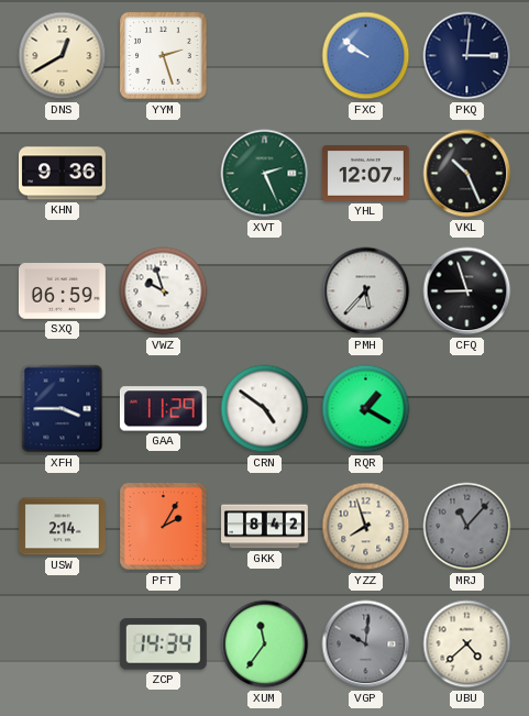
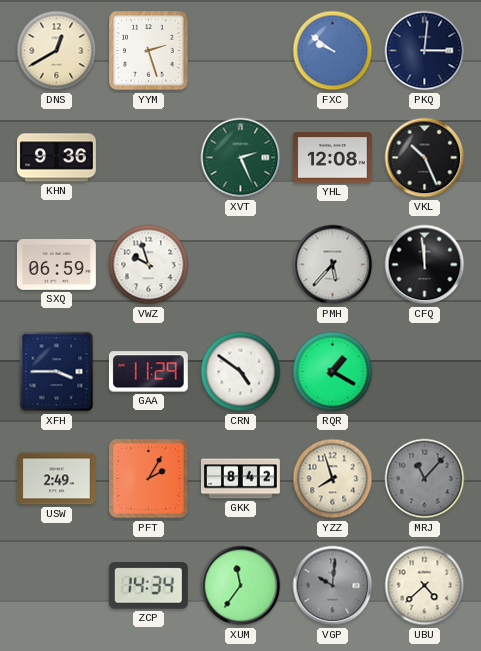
YHL: 12:07 -> 12:08 (332, 158)
CFQ: 8:57 -> 11:59 (425, 265)
USW: 2:14 -> 2:49 (56, 479)
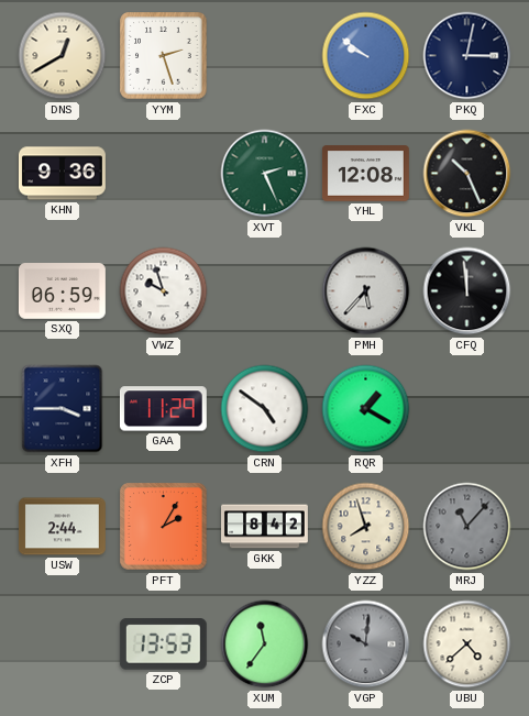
PKQ: 3:01 -> 3:02 (467, 56)
USW: 2:49 -> 2:44 (62, 527)
ZCP: 14:34 -> 13:53 (163, 645)
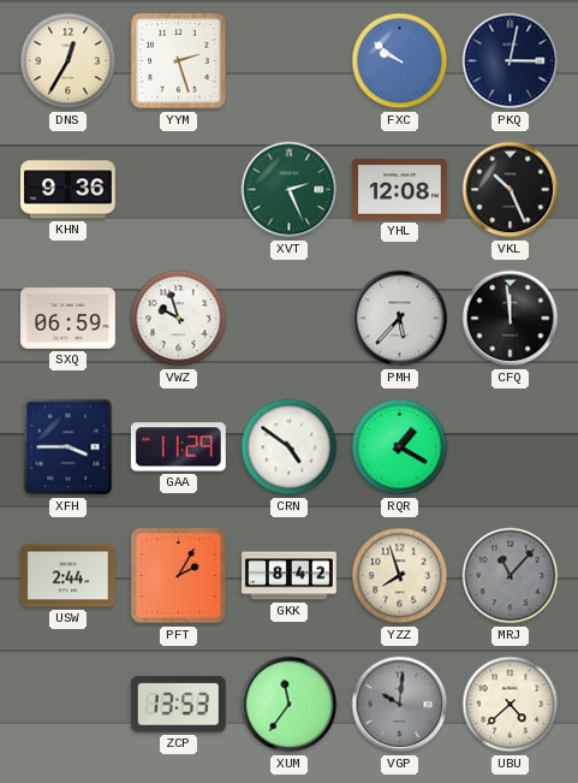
DNS: 12:40 -> 12:35 (68, 61)
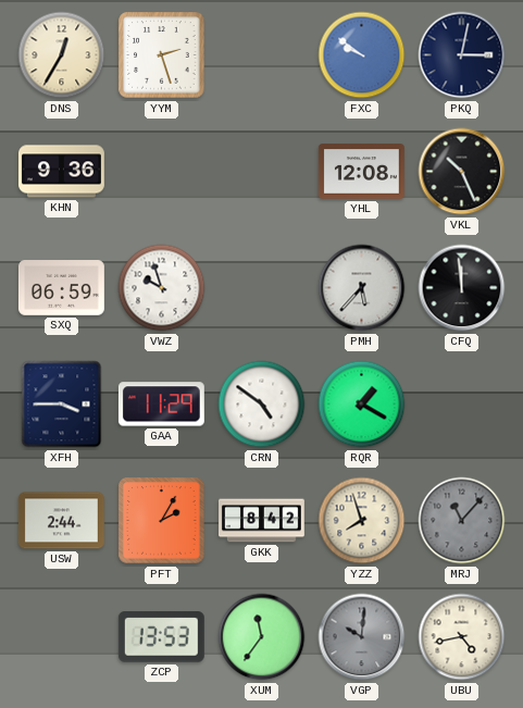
XVT: 2:26 -> none (290, 190)
UBU: 4:38 -> 4:43 (462, 637)
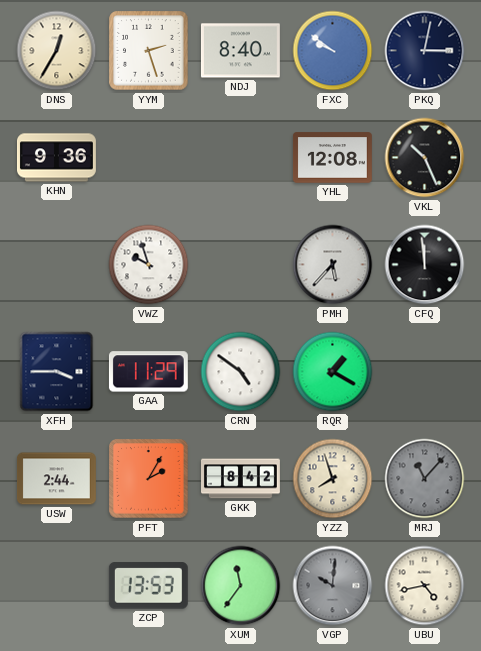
NDJ: none -> 8:40 (240, 51)
SXQ: 06:59 -> none (61, 288)
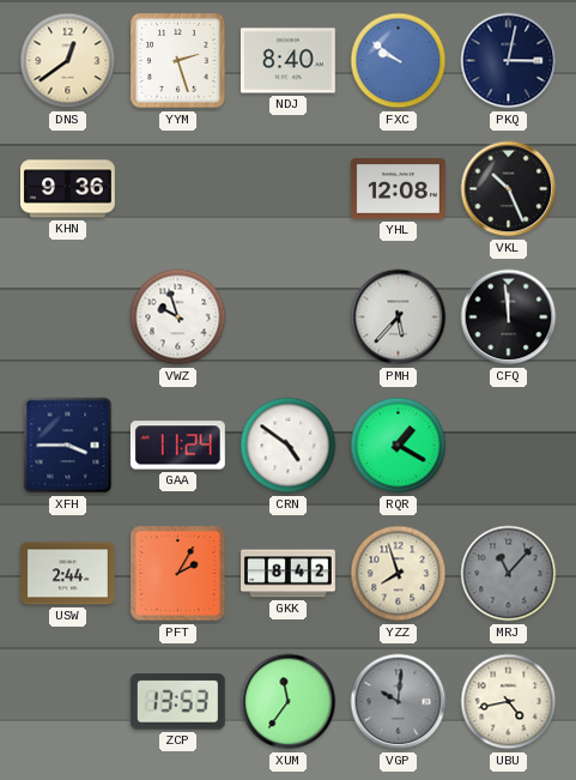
DNS: 12:35 -> 12:39 (68, 61)
GAA: 11:29 -> 11:24 (177, 446)
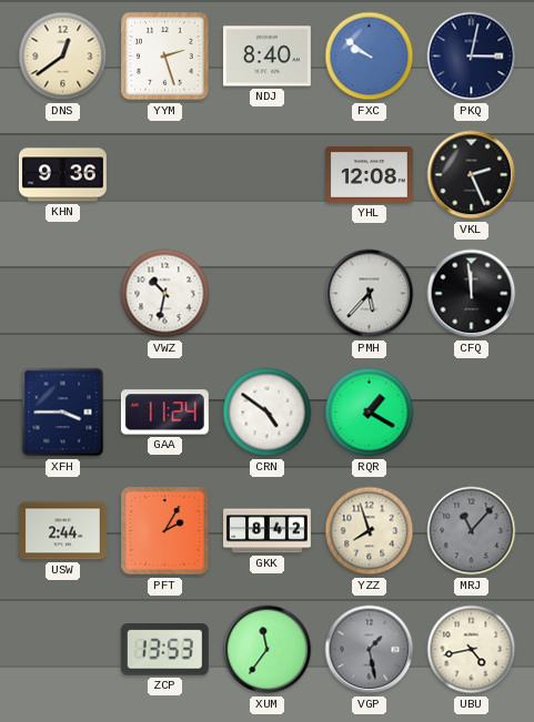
VKL: 10:26 -> 2:26 (472, 175)
VWZ: 9:57 -> 10:32 (165, 294)
VGP: 10:01 -> 1:28 (370, 650)
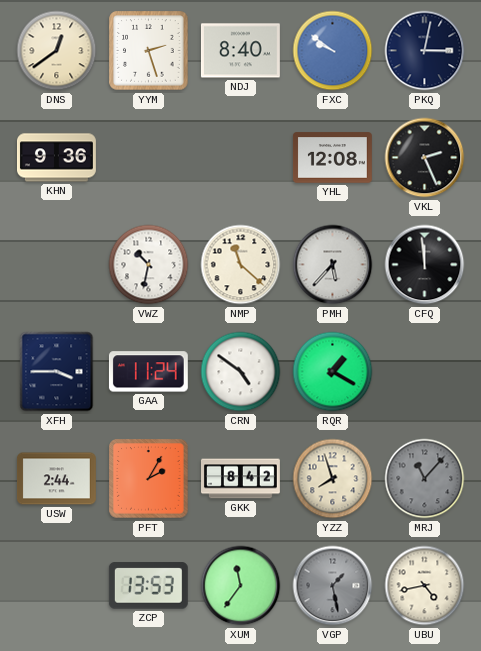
NMP: none -> 11:22 (241, 265)
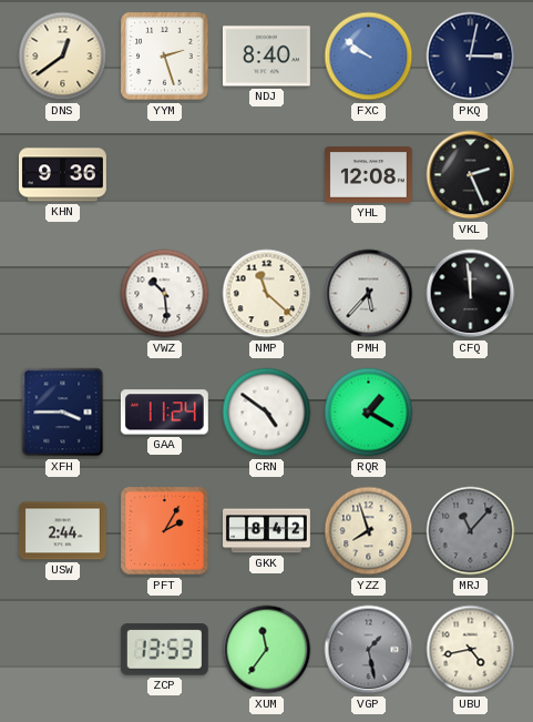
VWZ: 10:32 -> 10:29 (165, 294)
